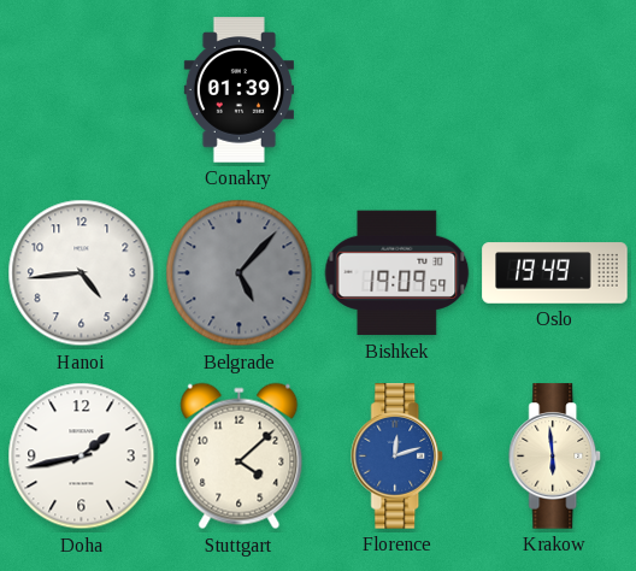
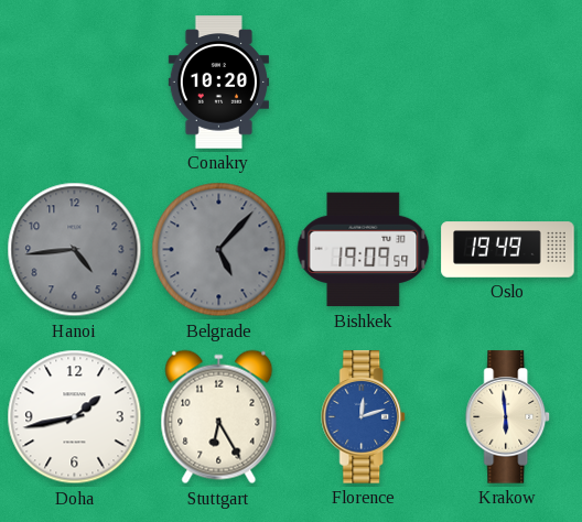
Conakry: 01:39 -> 10:20 (218, 83)
Hanoi dial: white -> grey (75, 250)
Stuttgart: 4:08 -> 6:25 (219, 417)
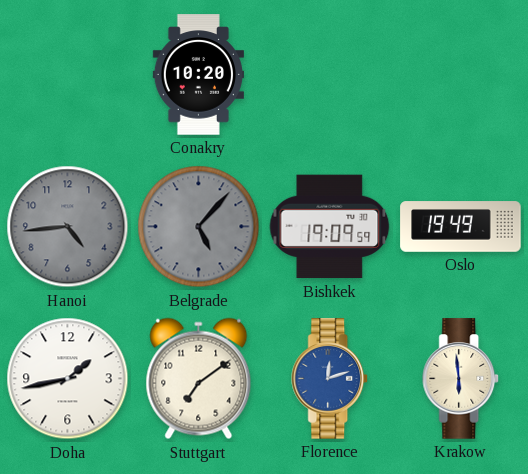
Stuttgart: 6:25 -> 7:09 (199, 379)
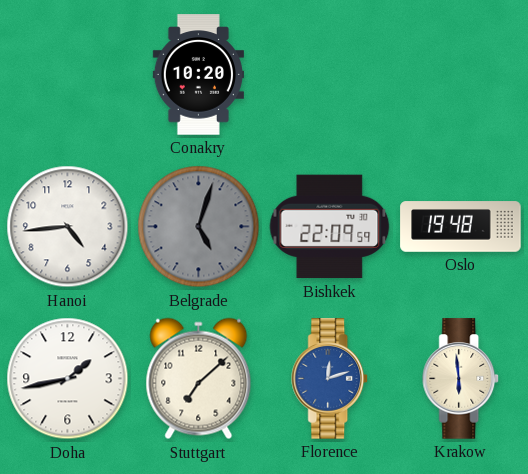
Hanoi dial: grey -> white (68, 227)
Belgrade: 5:07 -> 5:03 (199, 227)
Bishkek: 19:09 -> 22:09 (330, 227)
Oslo: 19:49 -> 19:48 (461, 227)
Stuttgart: 7:09 -> 7:08 (199, 379)
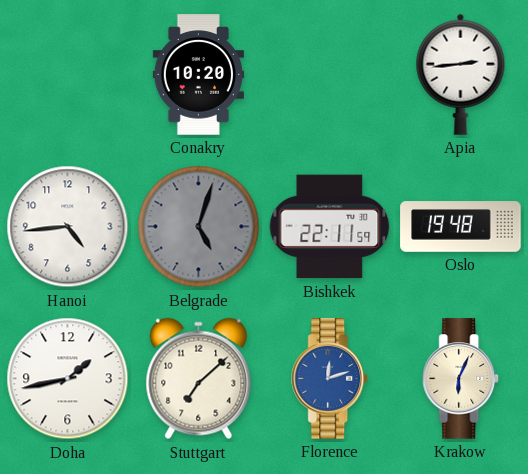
Apia: none -> 2:44 (461, 74)
Bishkek: 22:09 -> 22:11 (330, 227)
Krakow: 5:59 -> 6:04 (461, 379)
